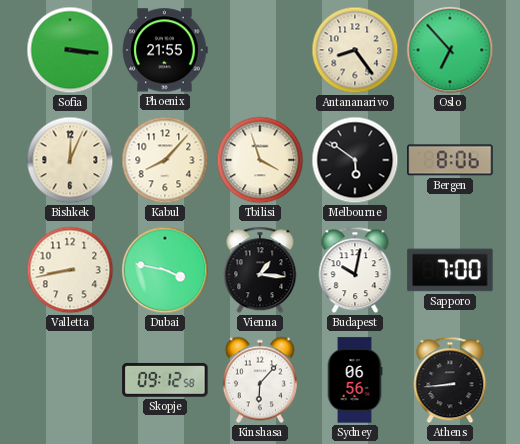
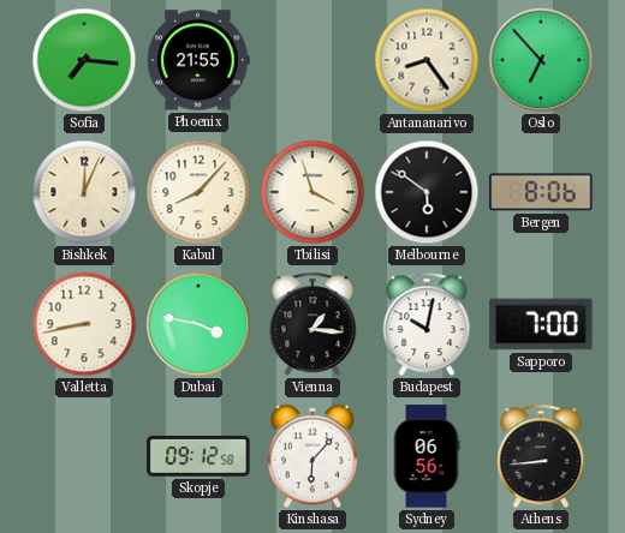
Sofia: 3:16 -> 7:16 (84, 60)
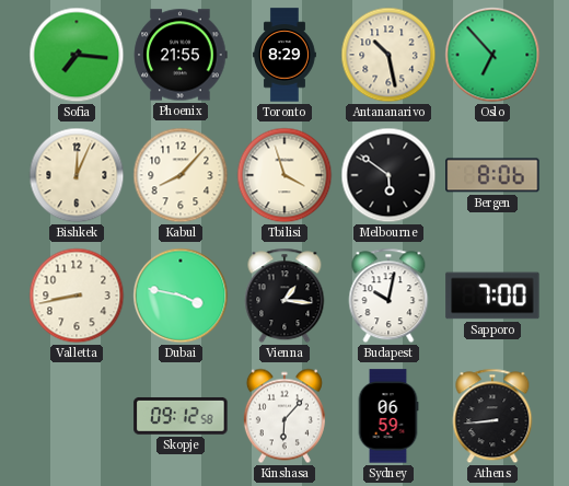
Toronto: none -> 8:29 (284, 55)
Antananarivo: 8:24 -> 10:28 (388, 55)
Sydney: 06:56 -> 06:59 (388, 416)
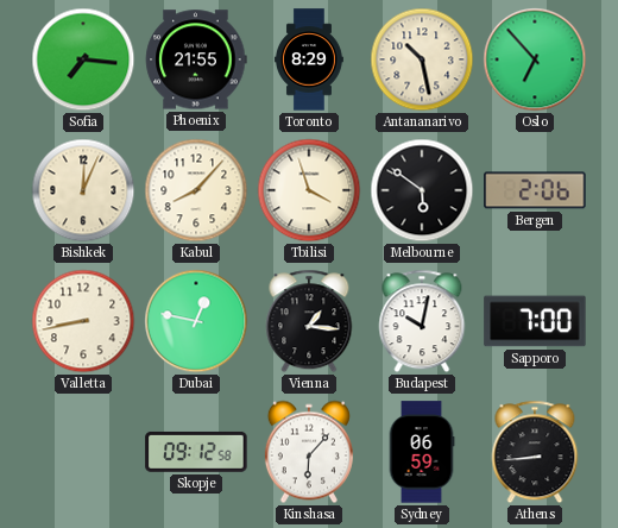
Bergen: 8:06 -> 2:06 (535, 190)
Dubai: 3:47 -> 12:47 (196, 321)
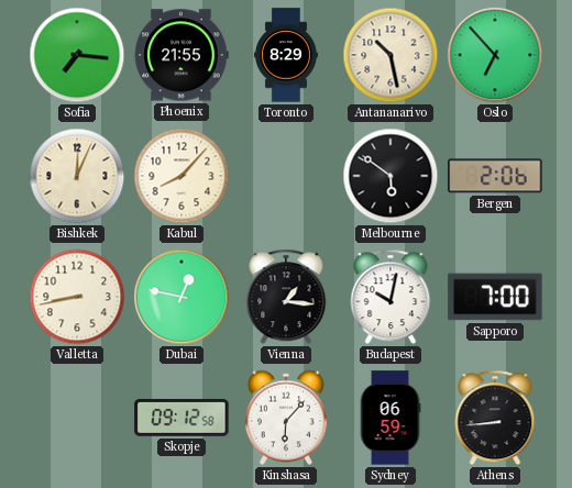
Tbilisi: 3:57 -> none (309, 190)
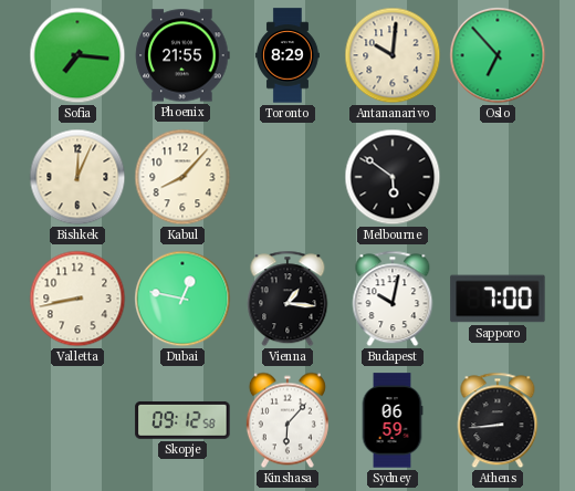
Antananarivo: 10:28 -> 10:01 (393, 55)
Bergen: 2:06 -> none (495, 176)
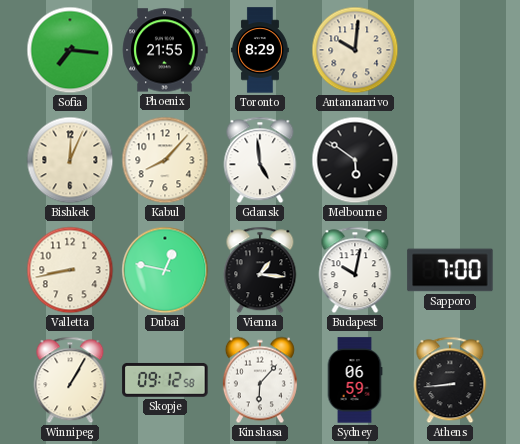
Oslo: 6:53 -> none (498, 55)
Gdansk: none -> 4:59 (260, 160)
Winnipeg: none -> 1:05 (70, 380)
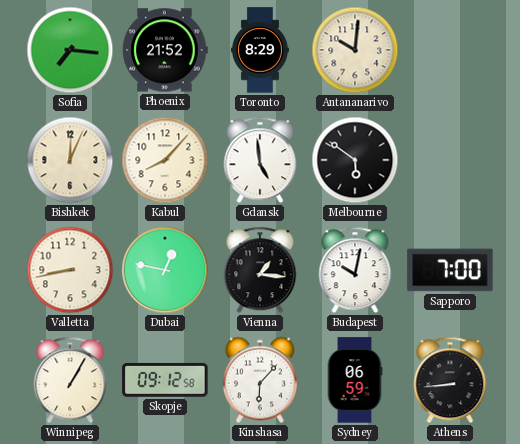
Phoenix: 21:55 -> 21:52 (165, 50)
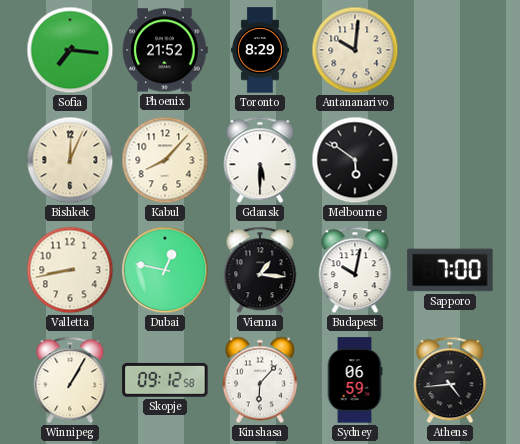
Gdansk: 4:59 -> 5:30 (260, 160)
Athens: 8:44 -> 4:44 (450, 380)
